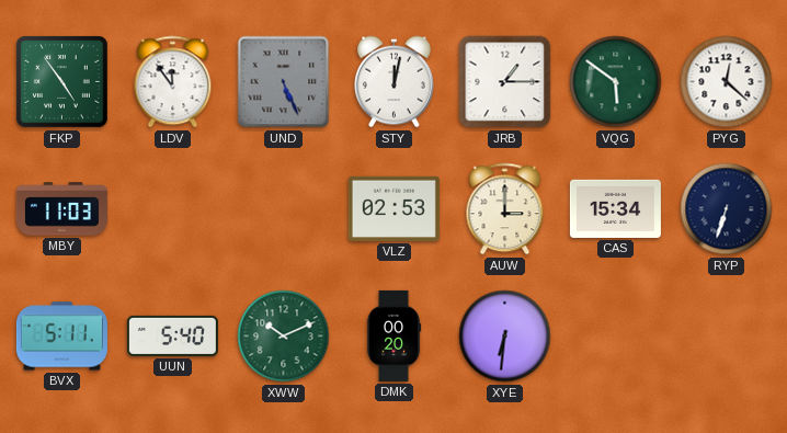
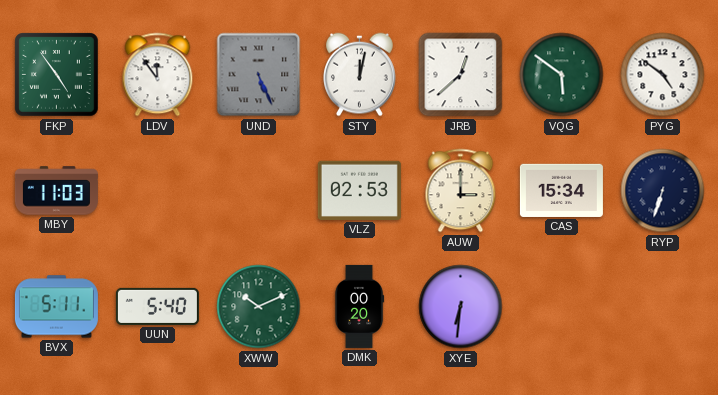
JRB: 1:15 -> 12:38 (461, 75)
PYG: 12:22 -> 4:51 (663, 75)
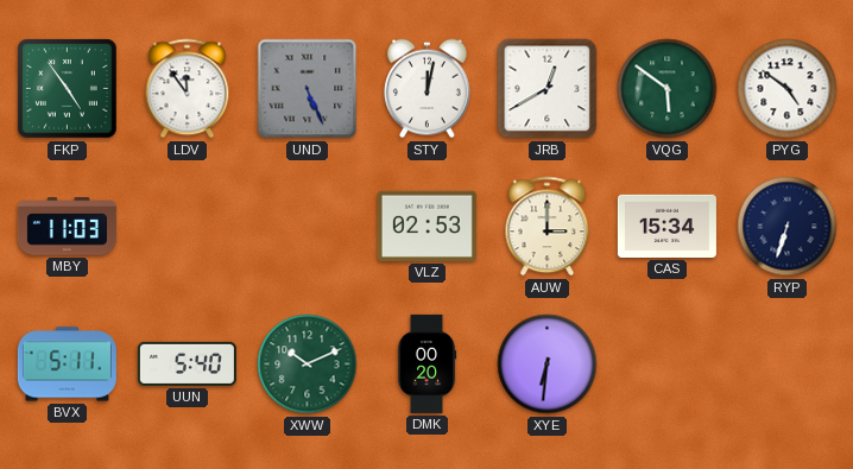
JRB: 12:38 -> 12:40 (548, 89)
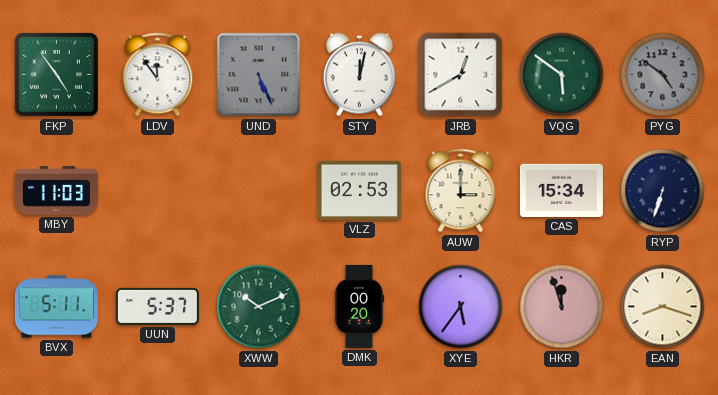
PYG dial: white -> grey (663, 75)
UUN: 5:40 -> 5:37 (157, 306)
XYE: 6:31 -> 5:36 (461, 307)
HKR: none -> 11:57 (562, 307)
EAN: none -> 8:18 (663, 307)
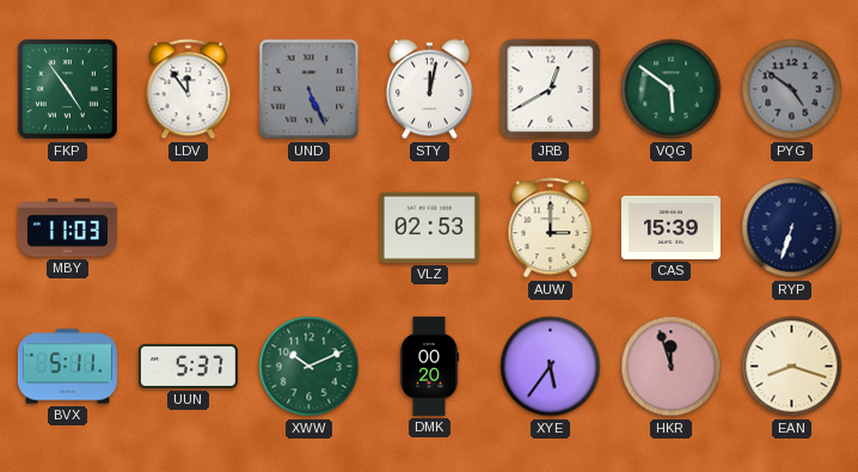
CAS: 15:34 -> 15:39 (670, 227)
